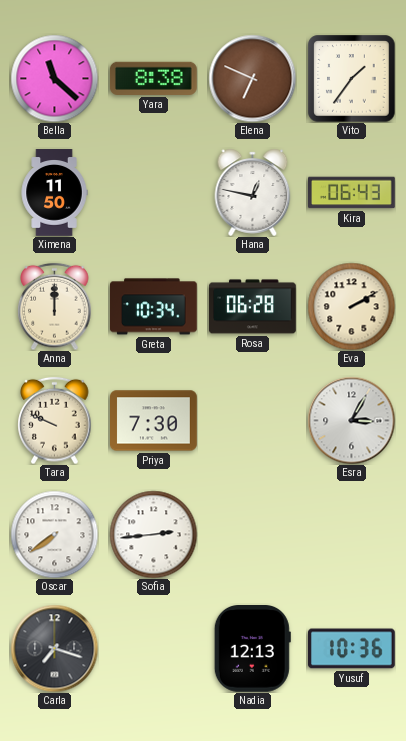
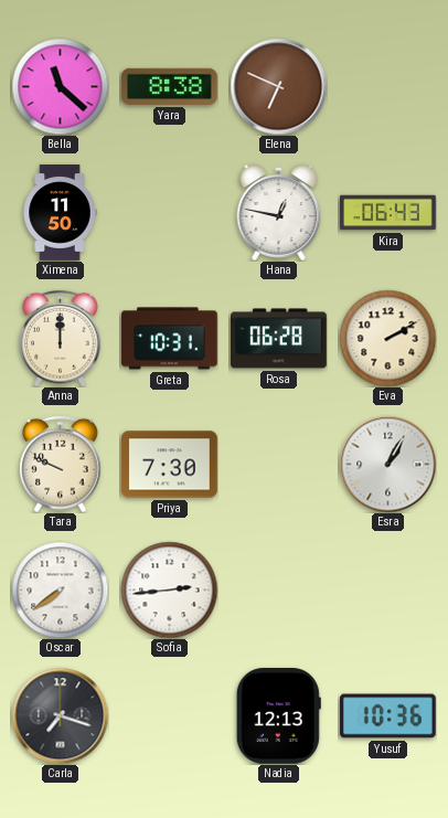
Vito: 1:36 -> none (351, 78)
Greta: 10:34 -> 10:31 (170, 339)
Esra: 3:05 -> 1:05 (387, 464)
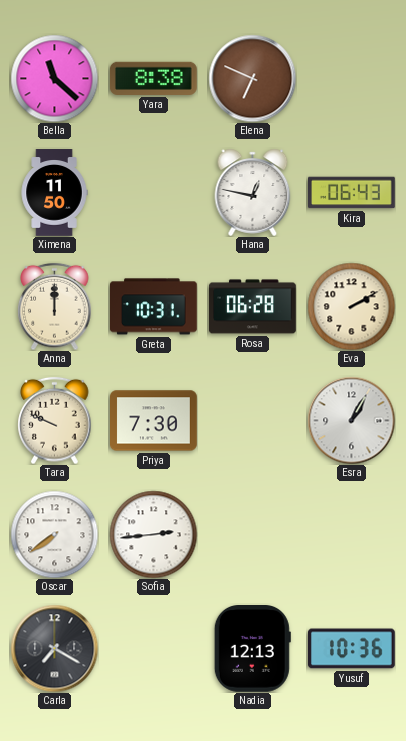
Carla: 7:18 -> 7:20 (54, 648)
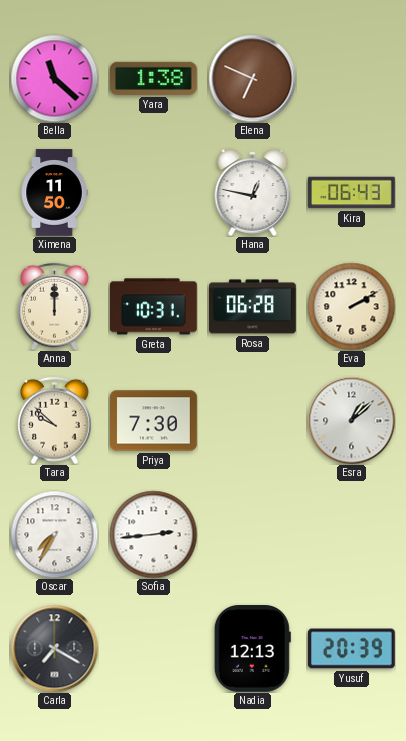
Yara: 8:38 -> 1:38 (153, 78)
Tara: 9:49 -> 9:52 (55, 420)
Esra: 1:05 -> 1:08 (351, 420)
Oscar: 7:39 -> 7:35 (54, 534)
Yusuf: 10:36 -> 20:39 (352, 649)
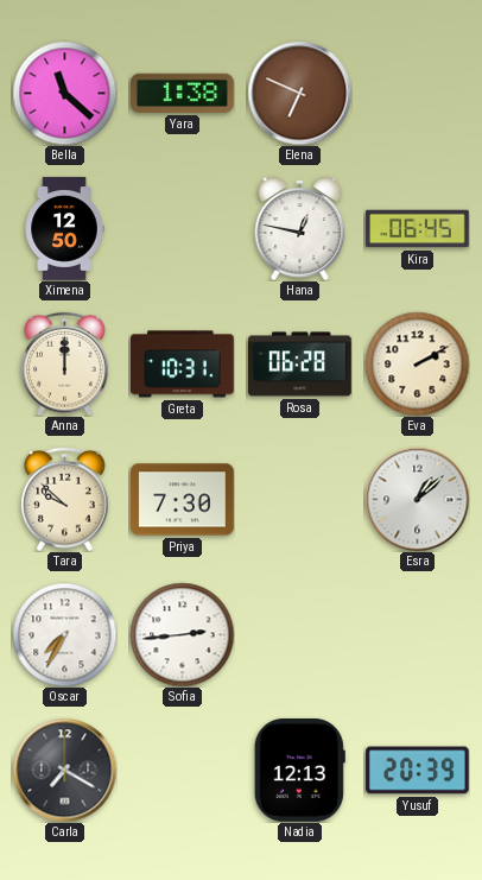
Ximena: 11:50 -> 12:50 (64, 229)
Kira: 06:43 -> 06:45 (418, 229)
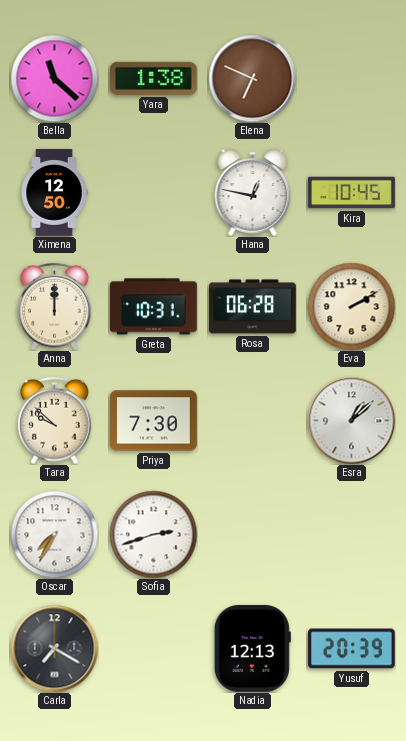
Kira: 06:45 -> 10:45 (352, 193)
Sofia: 2:44 -> 2:42 (153, 534)
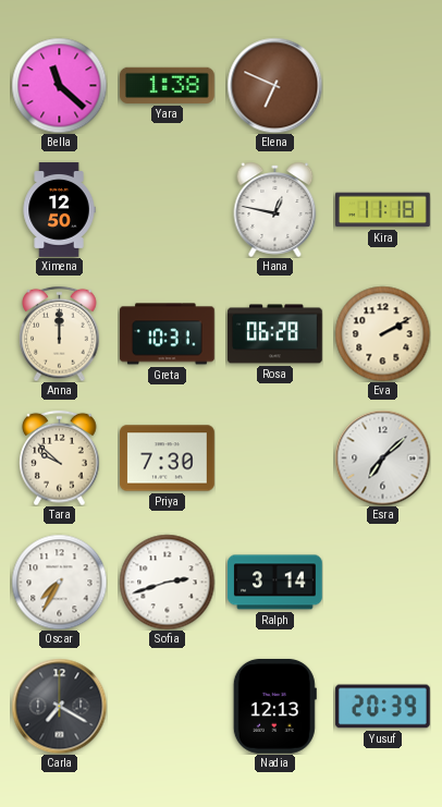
Kira: 10:45 -> 11:18 (383, 210)
Esra: 1:08 -> 7:08 (382, 457)
Ralph: none -> 3:14 (275, 583)
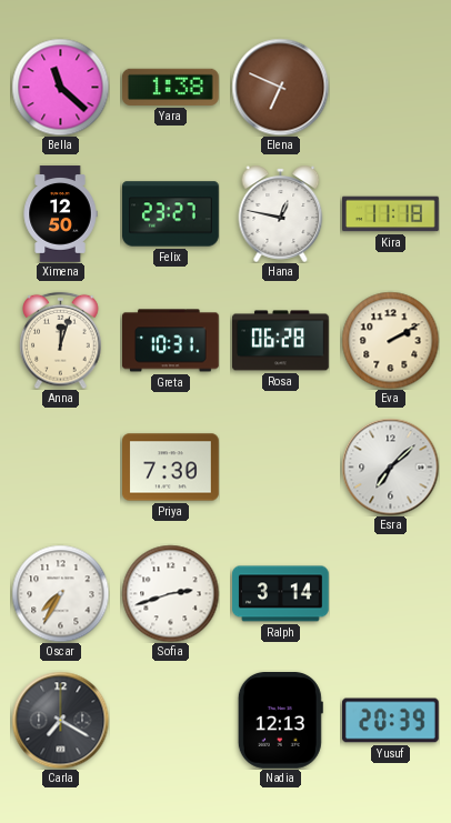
Felix: none -> 23:27 (171, 214)
Anna: 12:00 -> 12:03 (61, 340)
Tara: 9:52 -> none (60, 457)
